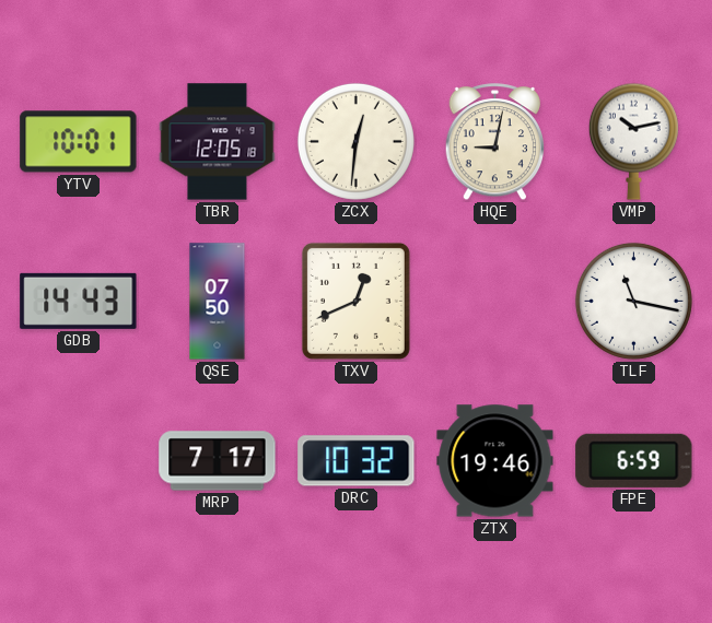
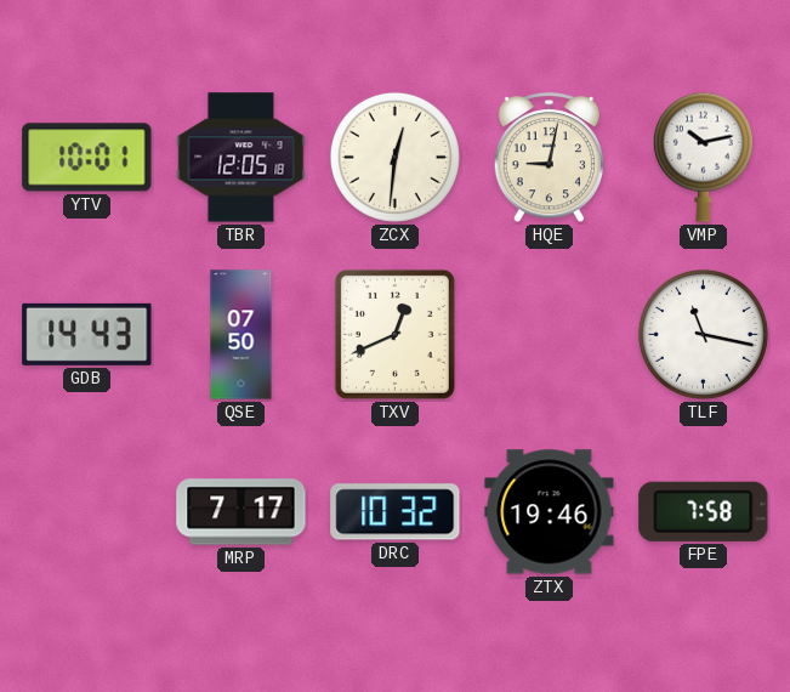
FPE: 6:59 -> 7:58 (704, 511)
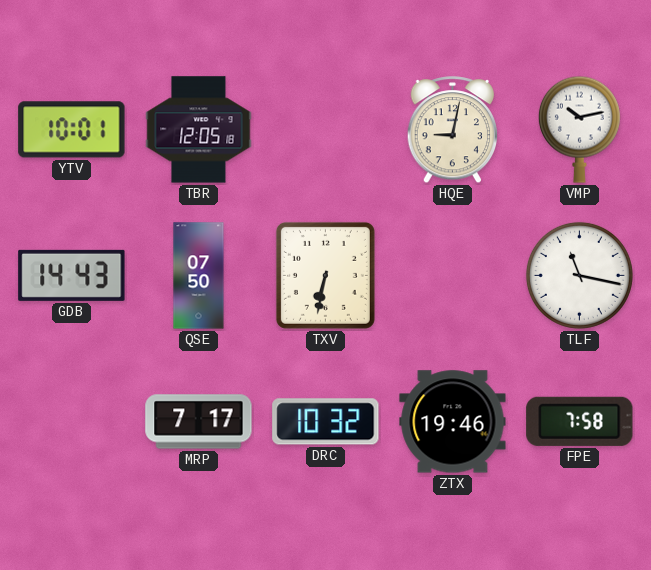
ZCX: 12:31 -> none (394, 157)
TXV: 12:41 -> 6:32 (325, 275)
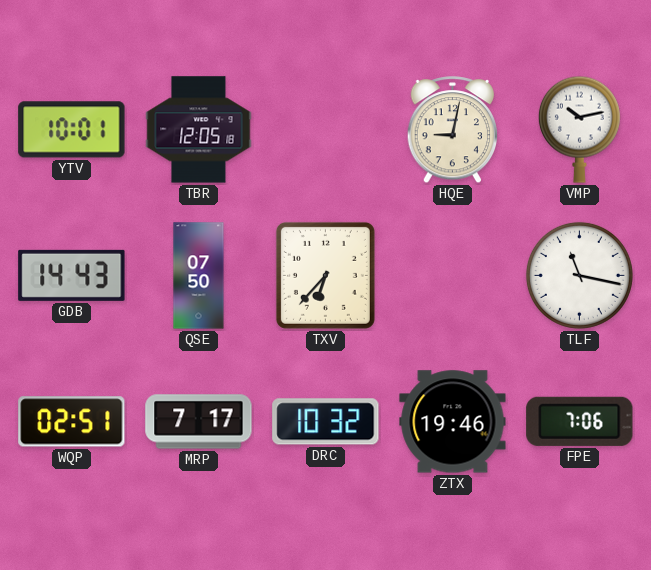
TXV: 6:32 -> 6:37 (325, 275)
WQP: none -> 02:51 (72, 422)
FPE: 7:58 -> 7:06 (580, 421)
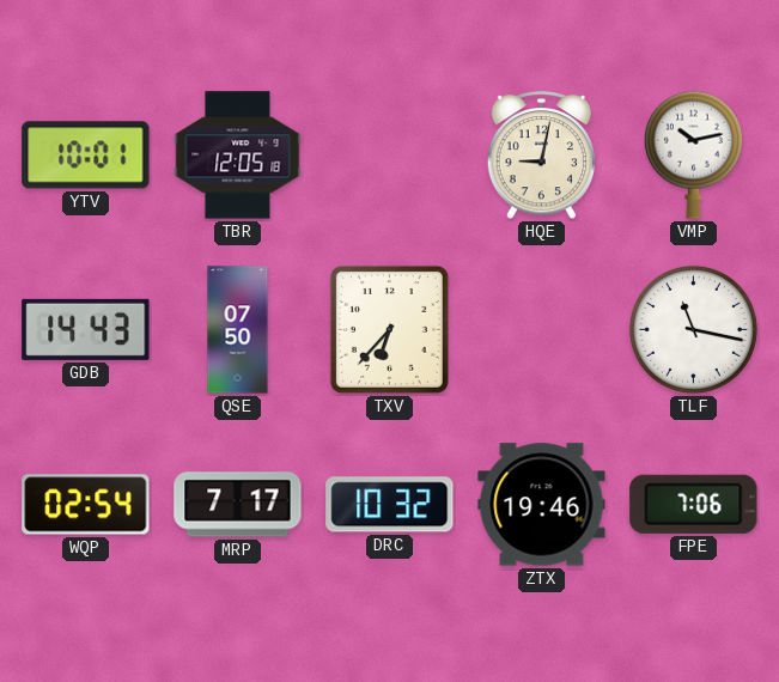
WQP: 02:51 -> 02:54 (86, 505)
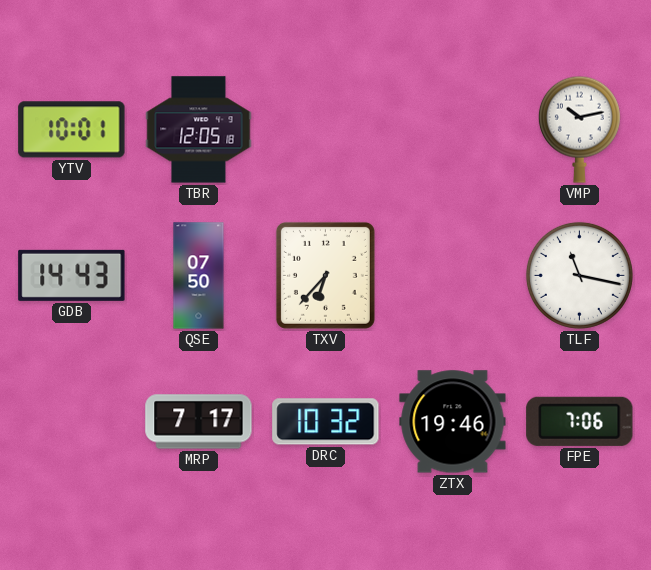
HQE: 9:02 -> none (542, 156)
WQP: 02:54 -> none (86, 505)
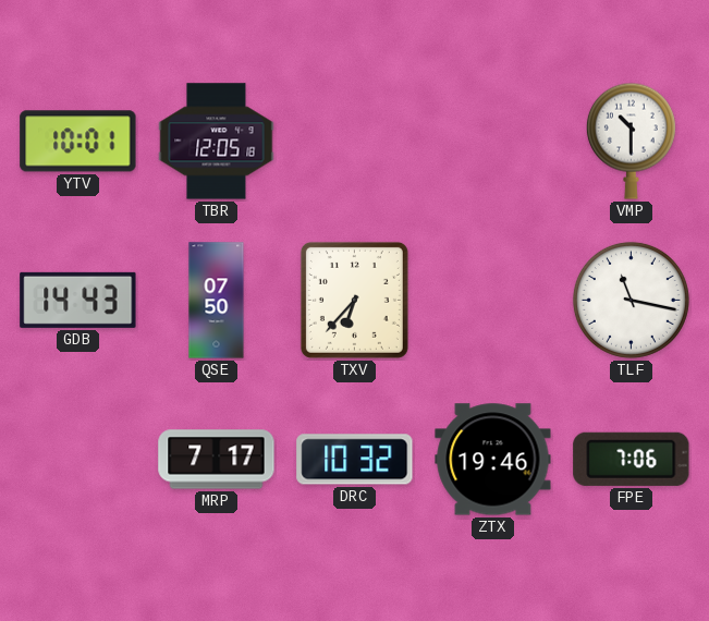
VMP: 10:13 -> 10:30 (631, 141)
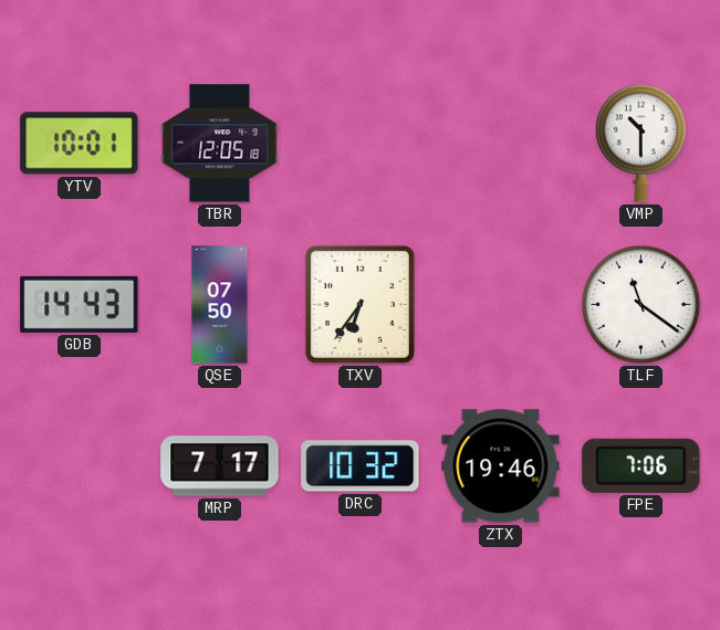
TXV: 6:37 -> 6:36 (359, 304)
TLF: 11:17 -> 11:21 (640, 304)
